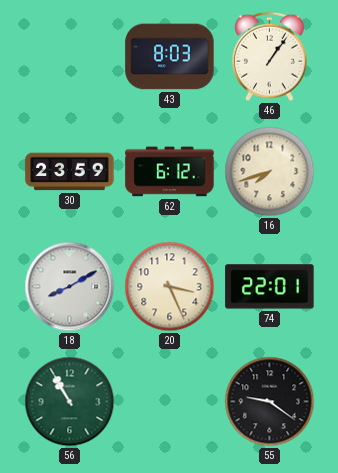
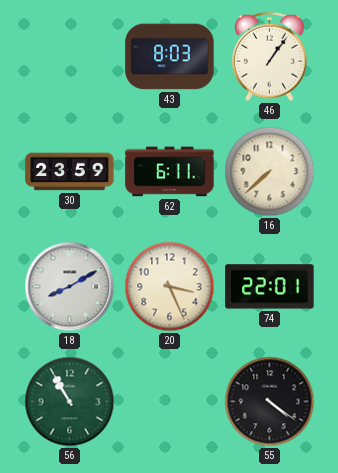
62: 6:12 -> 6:11 (170, 172)
16: 7:42 -> 7:38 (270, 172)
55: 9:21 -> 4:21 (270, 402)
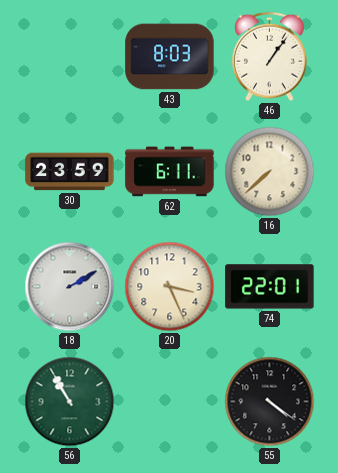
18: 8:10 -> 2:10 (70, 287)
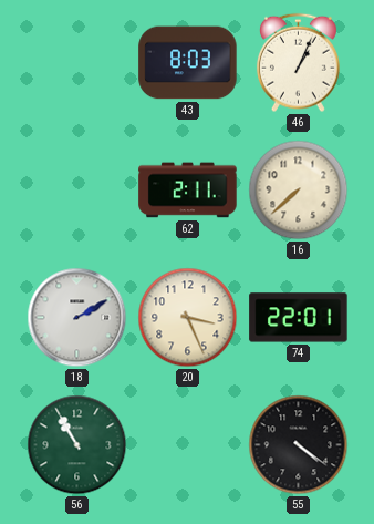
46: 1:06 -> 1:04 (299, 63)
30: 23:59 -> none (70, 172)
62: 6:11 -> 2:11 (188, 191)
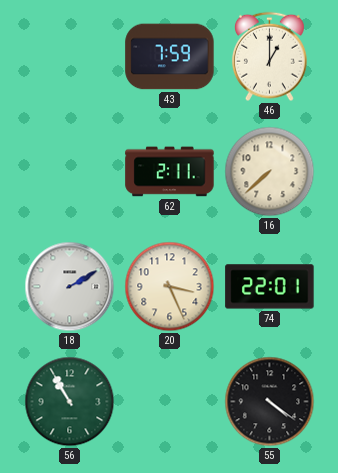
43: 8:03 -> 7:59 (170, 57)
46: 1:04 -> 1:00 (270, 57)
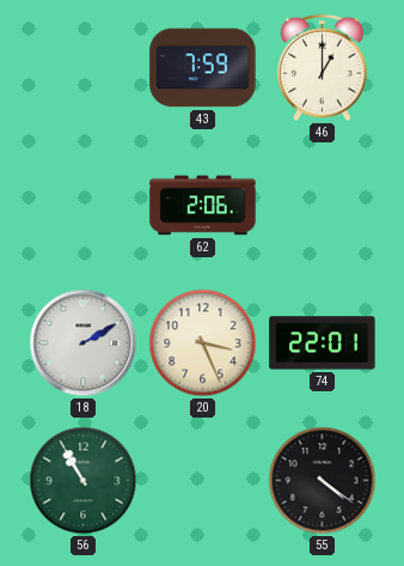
62: 2:11 -> 2:06 (203, 206)
16: 7:38 -> none (270, 172)
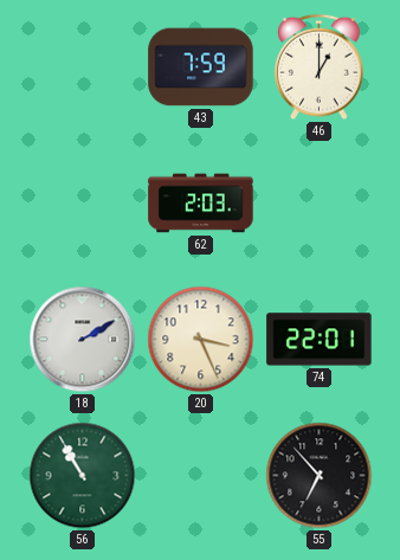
62: 2:06 -> 2:03 (201, 204)
55: 4:21 -> 6:53 (320, 476)
